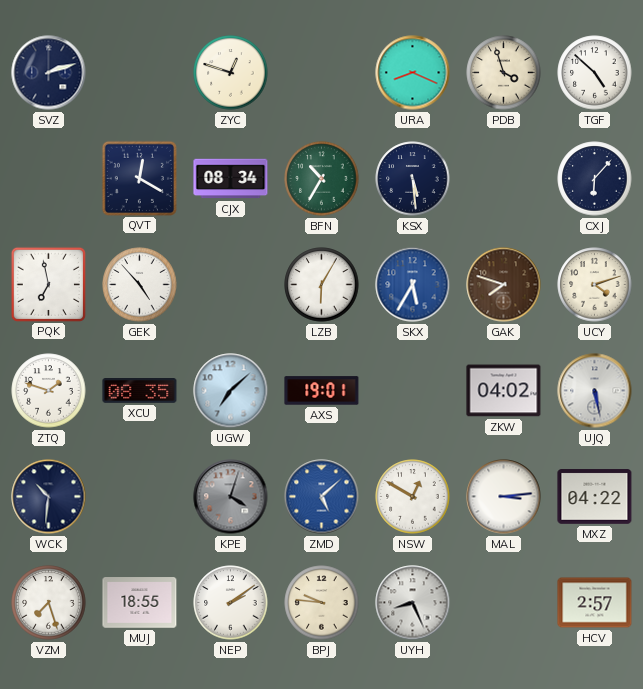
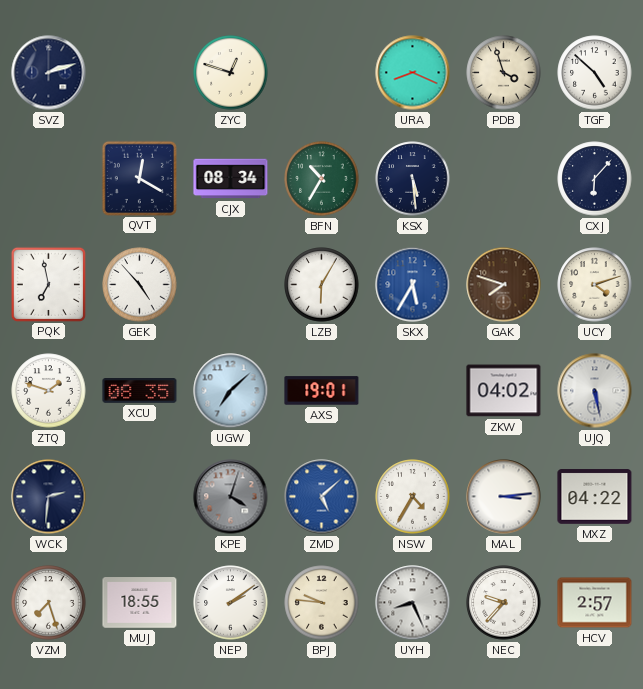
WCK: 10:31 -> 2:31 (49, 497)
NSW: 12:50 -> 4:35 (413, 497)
NEC: none -> 9:37 (504, 603)
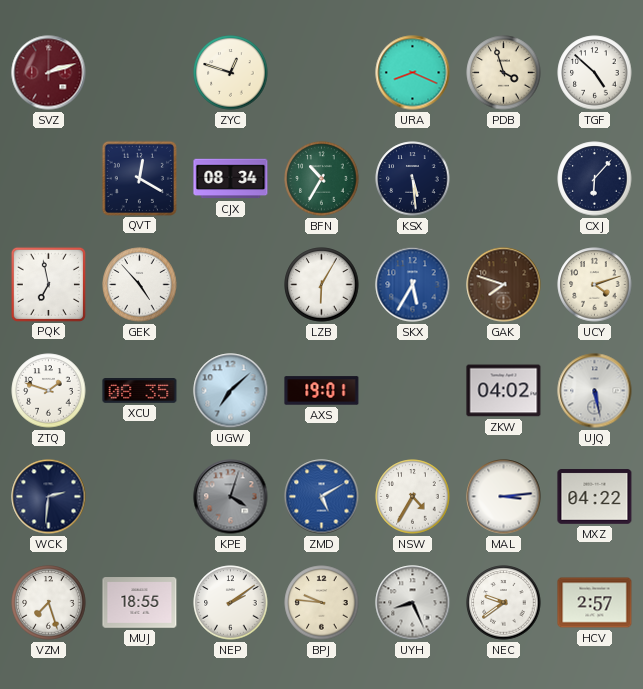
SVZ dial: navy -> burgundy (49, 73)
ZMD: 5:08 -> 5:10 (322, 497)
NEC: 9:37 -> 9:39 (504, 603)
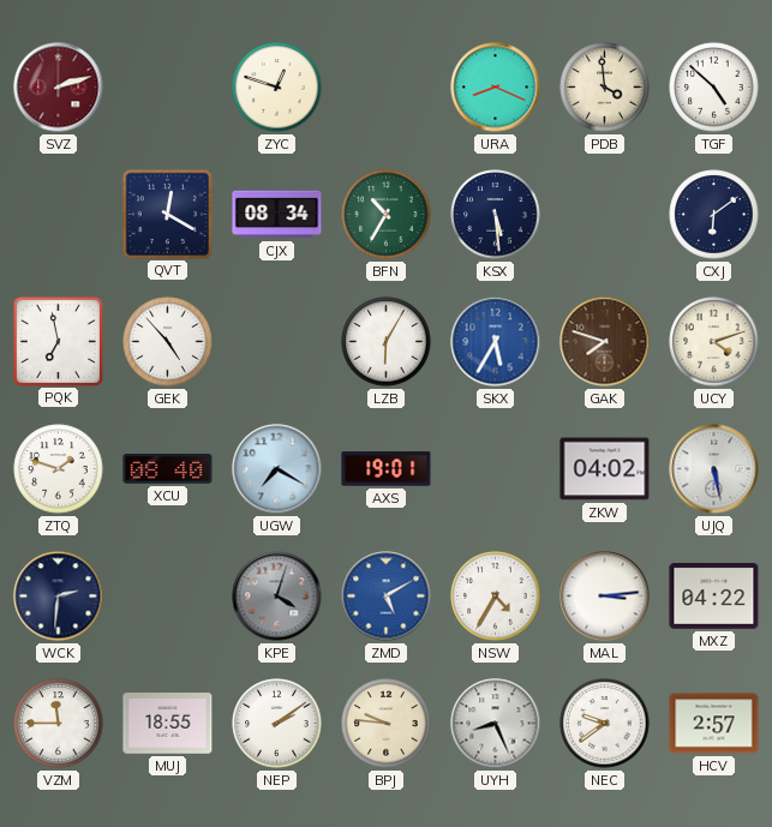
PDB: 3:57 -> 3:59 (605, 88)
CXJ: 6:07 -> 6:09 (714, 215)
XCU: 08:35 -> 08:40 (168, 469)
UGW: 7:08 -> 7:20 (277, 469)
VZM: 7:27 -> 11:45 (59, 724)
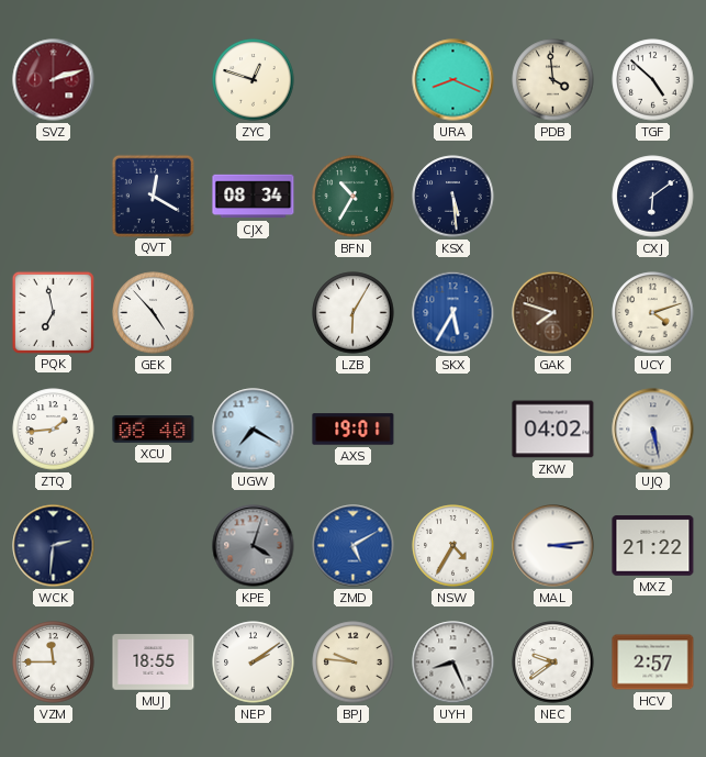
ZTQ: 1:48 -> 1:44 (54, 430)
MXZ: 04:22 -> 21:22 (653, 546)
